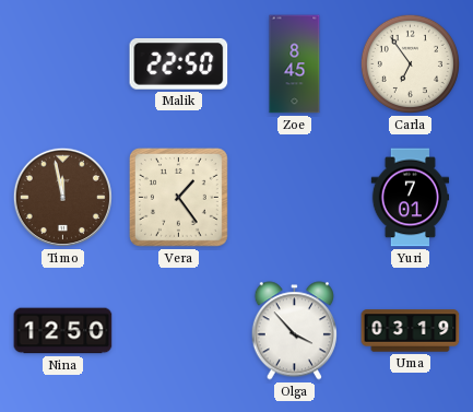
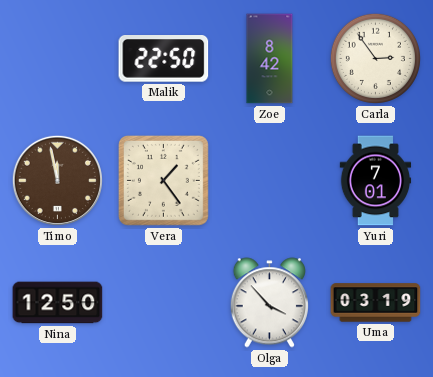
Zoe: 8:45 -> 8:42 (270, 59)
Carla: 6:54 -> 2:54 (375, 58)
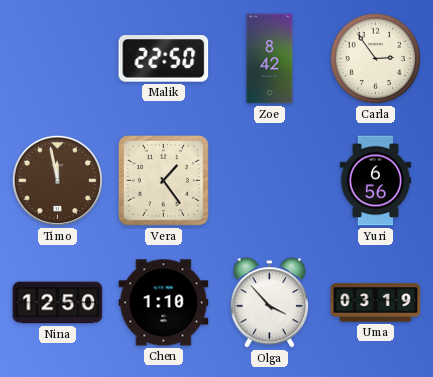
Yuri: 7:01 -> 6:56 (376, 181)
Chen: none -> 1:10 (164, 303)
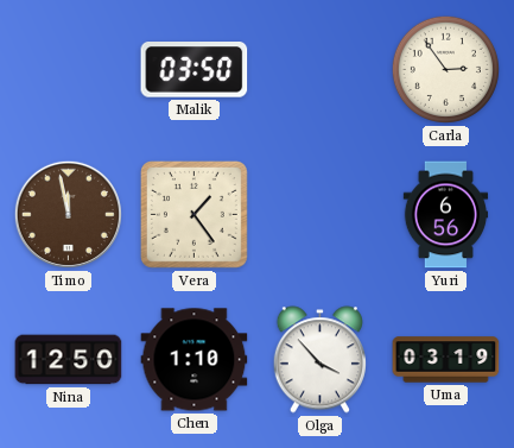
Malik: 22:50 -> 03:50 (195, 70)
Zoe: 8:42 -> none (270, 59)
